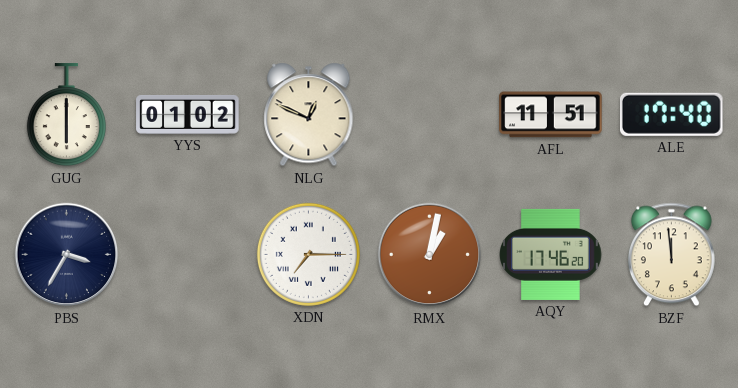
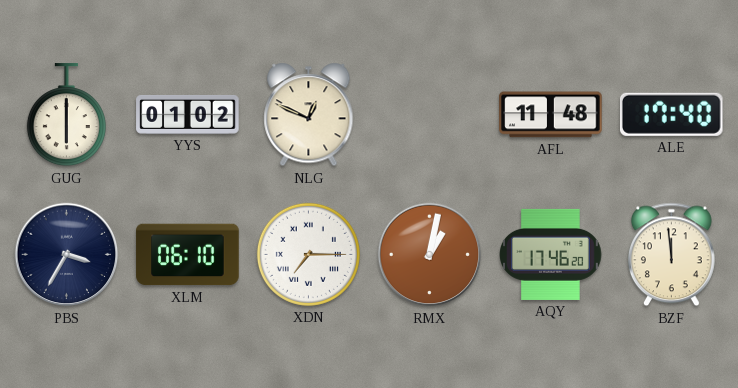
AFL: 11:51 -> 11:48 (551, 115)
XLM: none -> 06:10 (188, 255)
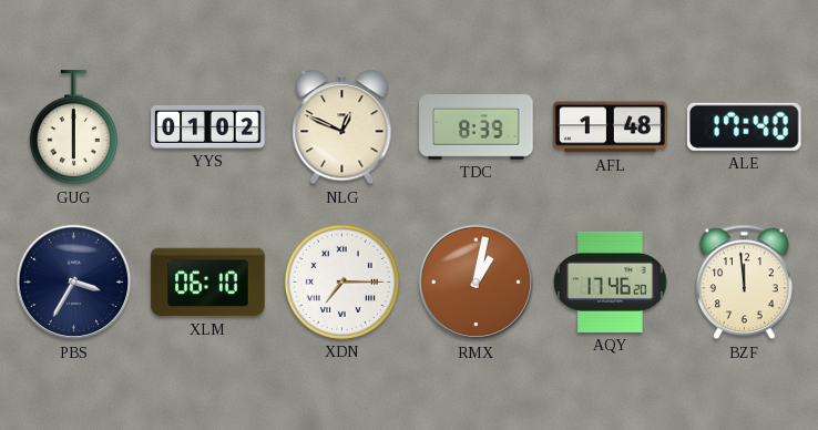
TDC: none -> 8:39 (477, 127)
AFL: 11:48 -> 1:48 (611, 127)
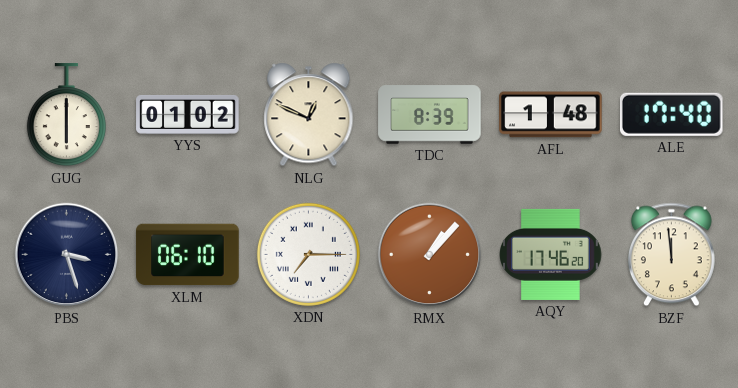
PBS: 3:35 -> 3:27 (67, 255)
RMX: 1:02 -> 1:07 (430, 255)
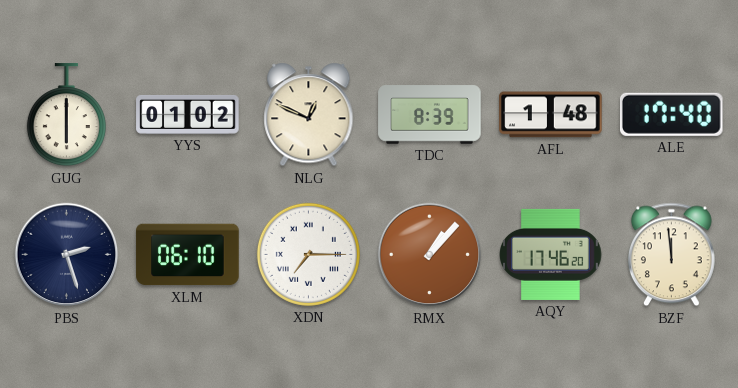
PBS: 3:27 -> 2:27 (67, 255)
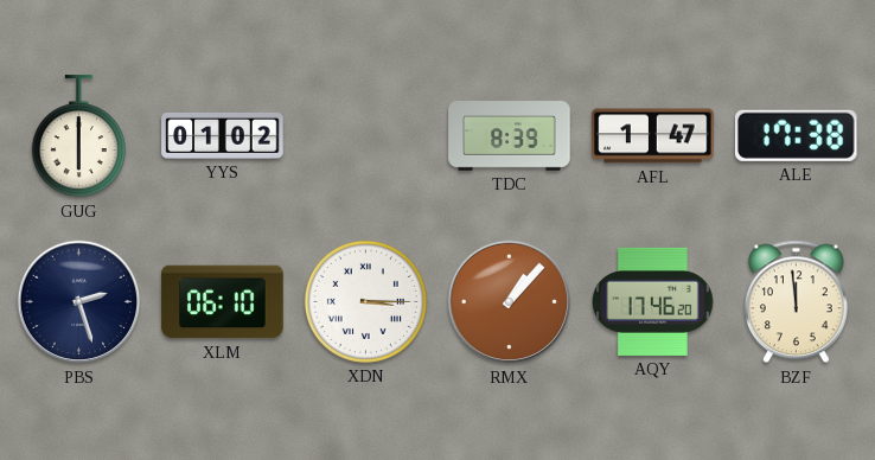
NLG: 12:49 -> none (309, 115)
AFL: 1:48 -> 1:47 (653, 136)
ALE: 17:40 -> 17:38 (796, 135)
XDN: 7:15 -> 3:15 (365, 301)
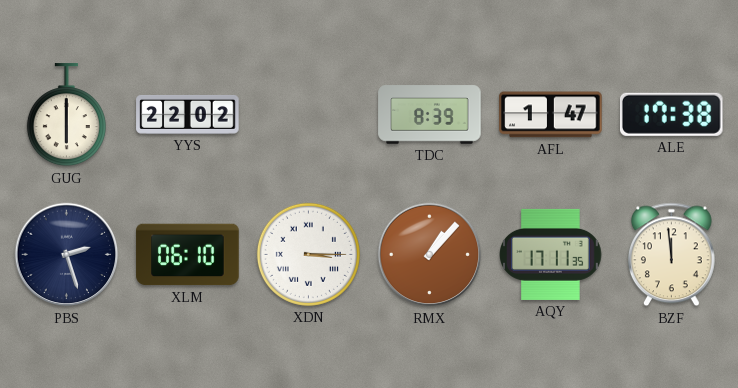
YYS: 01:02 -> 22:02 (188, 114)
AQY: 17:46 -> 17:11 (551, 254)
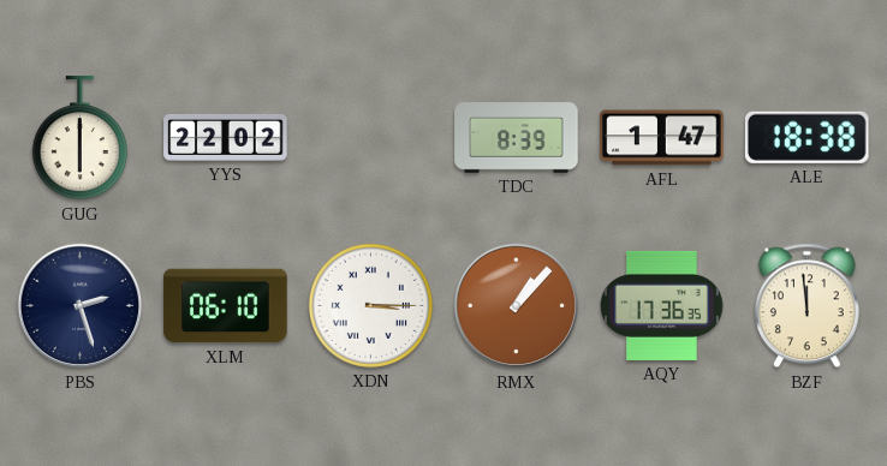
ALE: 17:38 -> 18:38 (806, 137)
AQY: 17:11 -> 17:36 (662, 305)
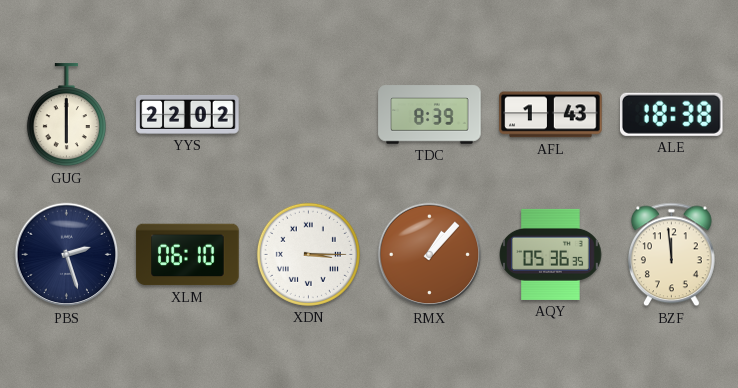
AFL: 1:47 -> 1:43 (551, 115)
AQY: 17:36 -> 05:36 (551, 254)
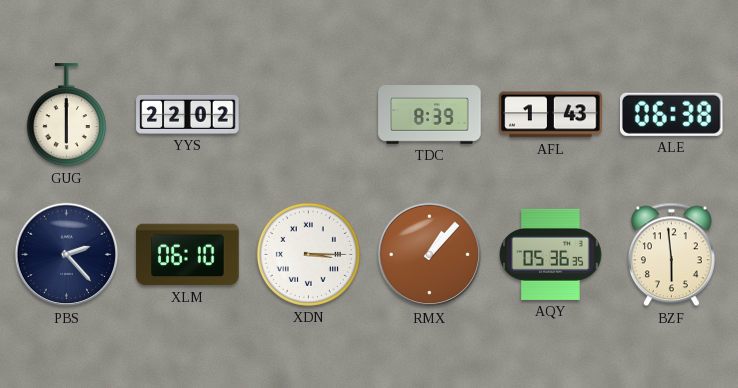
ALE: 18:38 -> 06:38 (671, 114)
PBS: 2:27 -> 2:23 (67, 255)
BZF: 11:59 -> 5:59 (671, 255)
